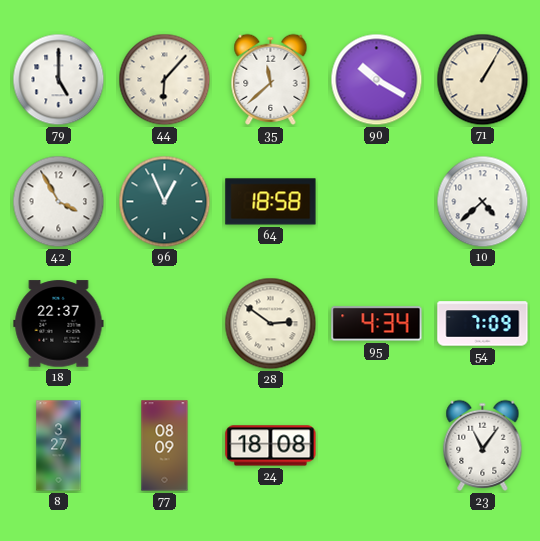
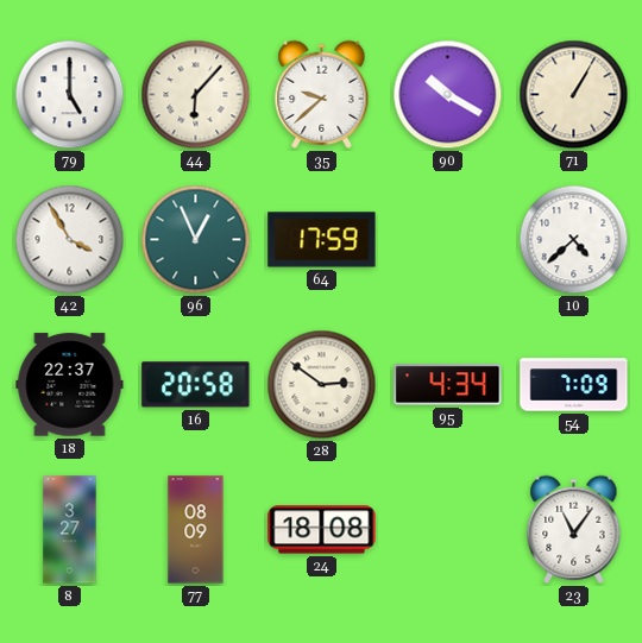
35: 11:38 -> 9:38 (322, 94)
64: 18:58 -> 17:59 (322, 240)
16: none -> 20:58 (196, 385)
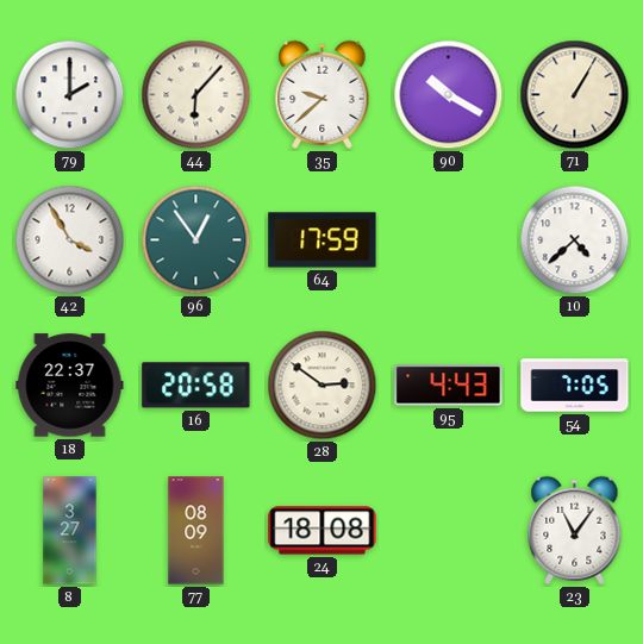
79: 5:00 -> 2:00 (70, 95)
96: 12:56 -> 12:54 (196, 240)
95: 4:34 -> 4:43 (449, 386)
54: 7:09 -> 7:05 (575, 386)
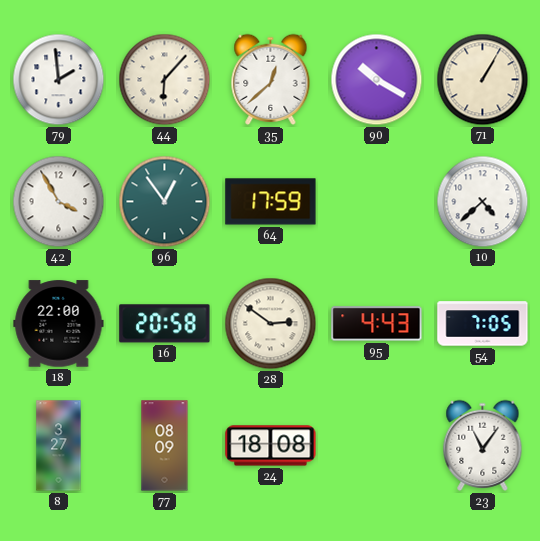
79: 2:00 -> 1:59 (59, 80)
35: 9:38 -> 12:38 (271, 79)
18: 22:37 -> 22:00 (59, 324)
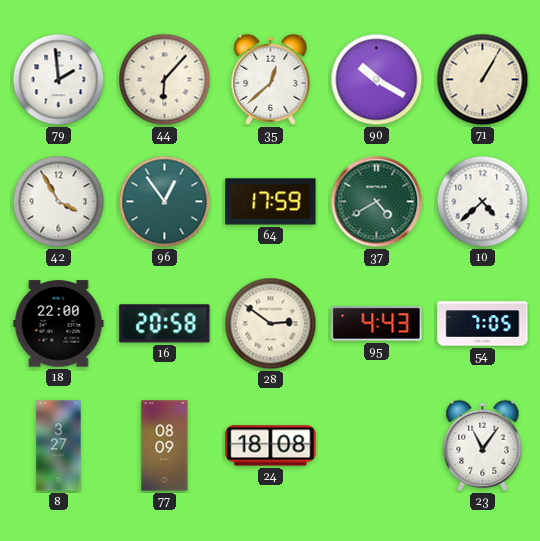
37: none -> 4:40 (377, 202)
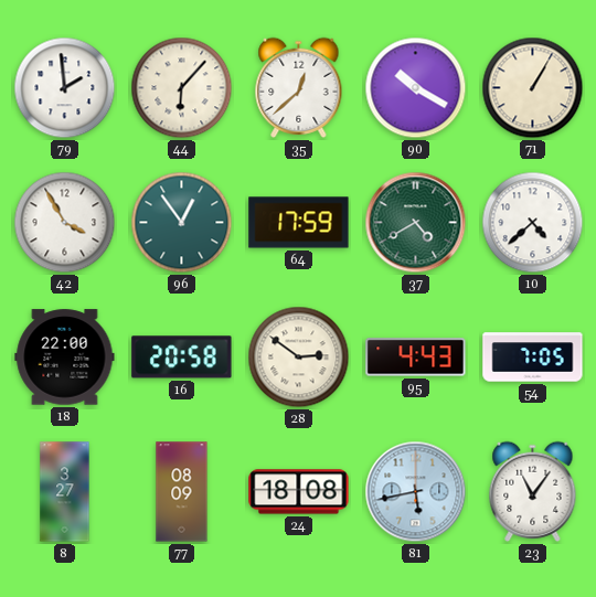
81: none -> 5:43 (416, 492)
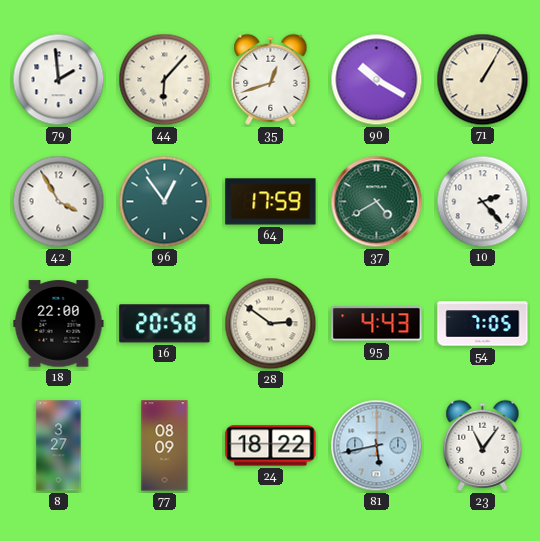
35: 12:38 -> 12:42 (271, 79)
10: 4:38 -> 2:23 (483, 202)
24: 18:08 -> 18:22 (271, 446)
